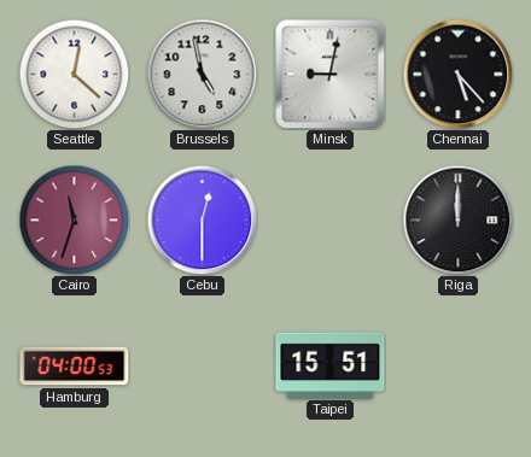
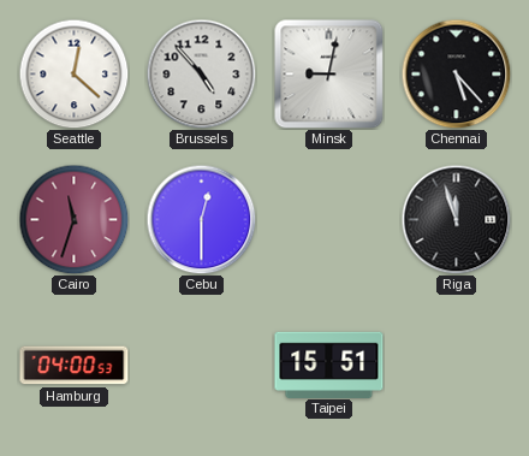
Brussels: 4:58 -> 4:53 (201, 73)
Riga: 12:00 -> 11:57 (456, 219)
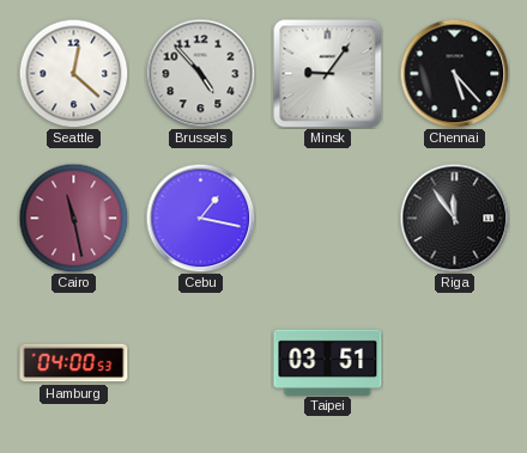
Minsk: 9:02 -> 9:06 (327, 73)
Cairo: 11:33 -> 11:28 (73, 218)
Cebu: 12:30 -> 1:17 (200, 218)
Riga: 11:57 -> 11:54 (454, 218)
Taipei: 15:51 -> 03:51 (328, 362)
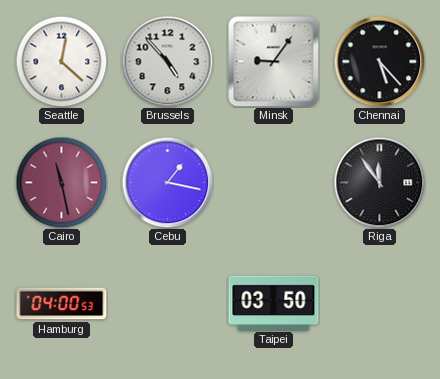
Taipei: 03:51 -> 03:50 (274, 303)
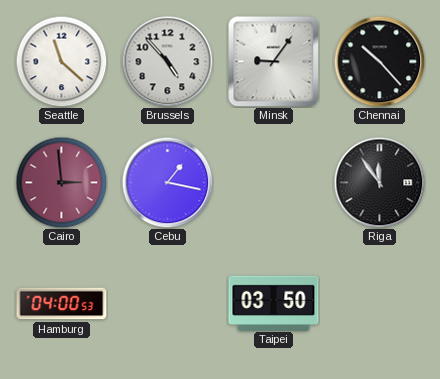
Seattle: 12:22 -> 11:22 (61, 61)
Chennai: 5:23 -> 10:23 (379, 61)
Cairo: 11:28 -> 2:59 (61, 182)
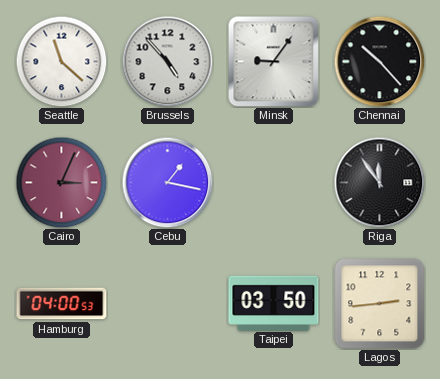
Cairo: 2:59 -> 3:04 (61, 182)
Lagos: none -> 2:44 (380, 304)
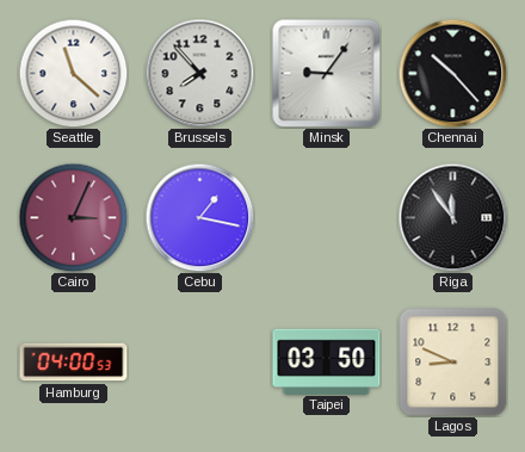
Brussels: 4:53 -> 7:53 (199, 73)
Lagos: 2:44 -> 8:49 (453, 363)
